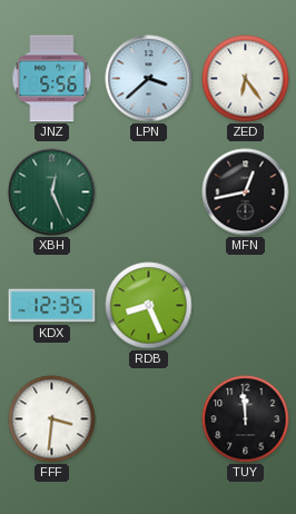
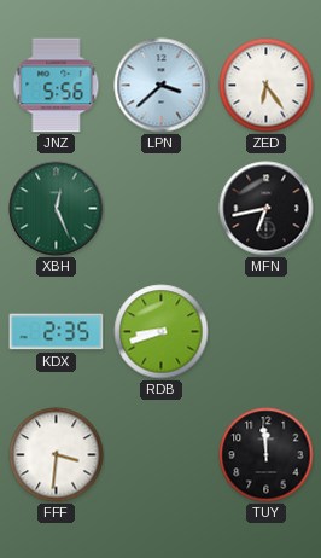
MFN: 12:43 -> 6:43 (267, 209)
KDX: 12:35 -> 2:35 (57, 332)
RDB: 8:26 -> 8:42 (162, 332)
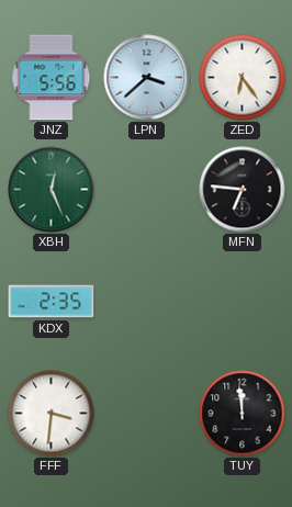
MFN: 6:43 -> 6:46 (243, 190)
RDB: 8:42 -> none (162, 332)
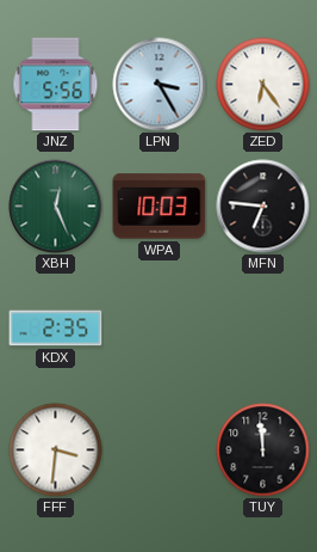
LPN: 3:38 -> 3:25 (160, 85)
WPA: none -> 10:03 (160, 207)
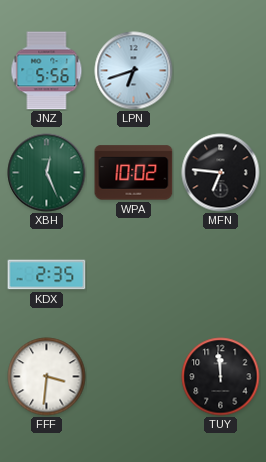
LPN: 3:25 -> 6:42 (134, 71)
ZED: 6:24 -> none (263, 85)
WPA: 10:03 -> 10:02 (134, 173)
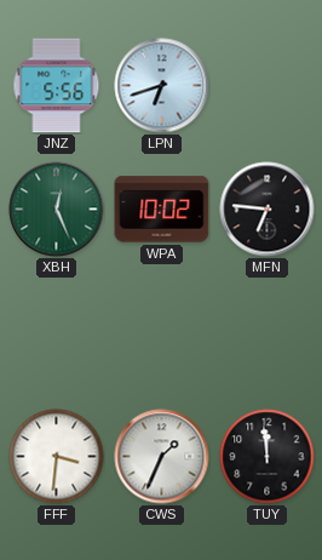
KDX: 2:35 -> none (47, 275)
CWS: none -> 1:34 (162, 457)
